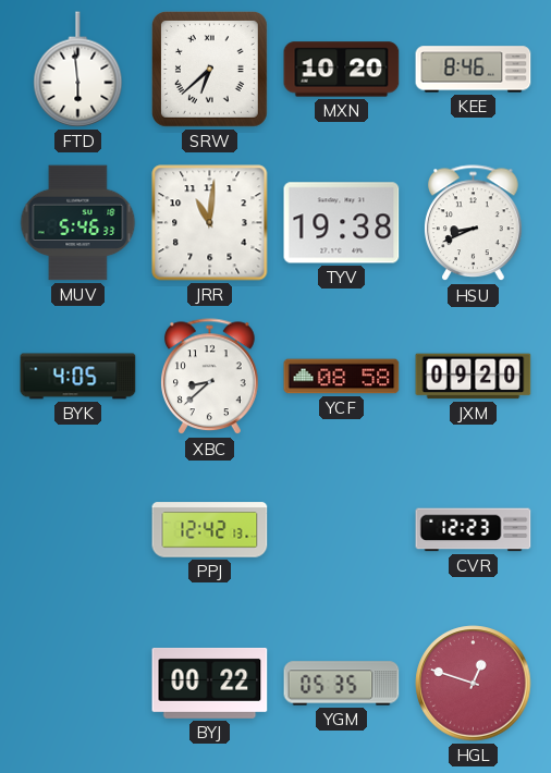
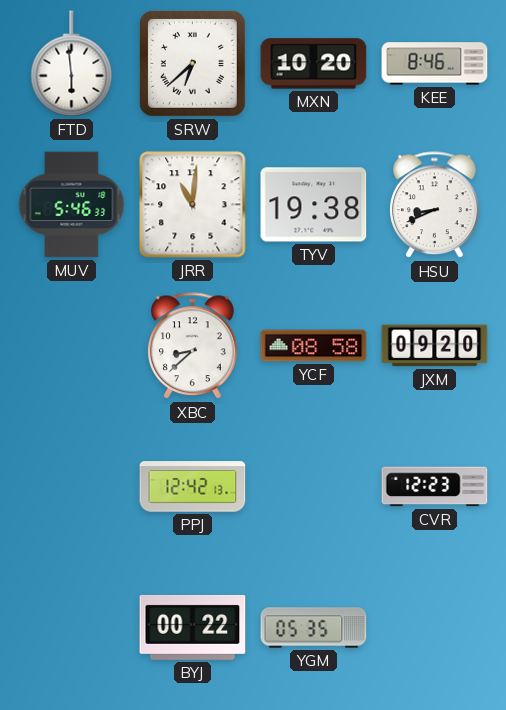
BYK: 4:05 -> none (78, 377)
HGL: 12:48 -> none (474, 684)
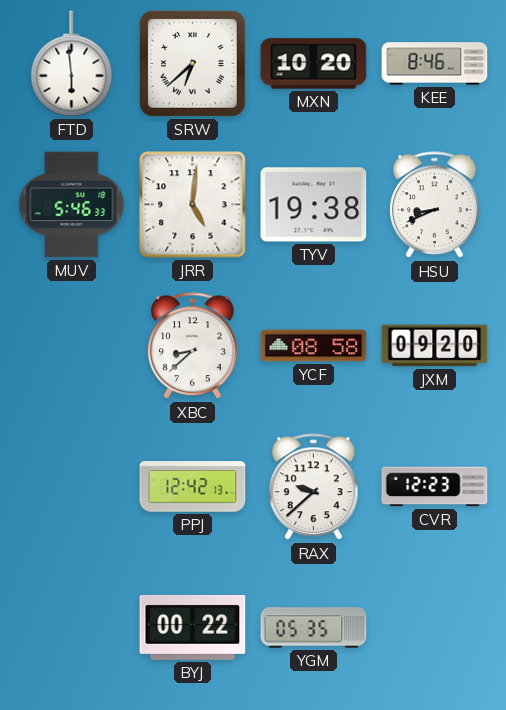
JRR: 11:01 -> 5:01 (193, 205)
RAX: none -> 9:38 (314, 487)
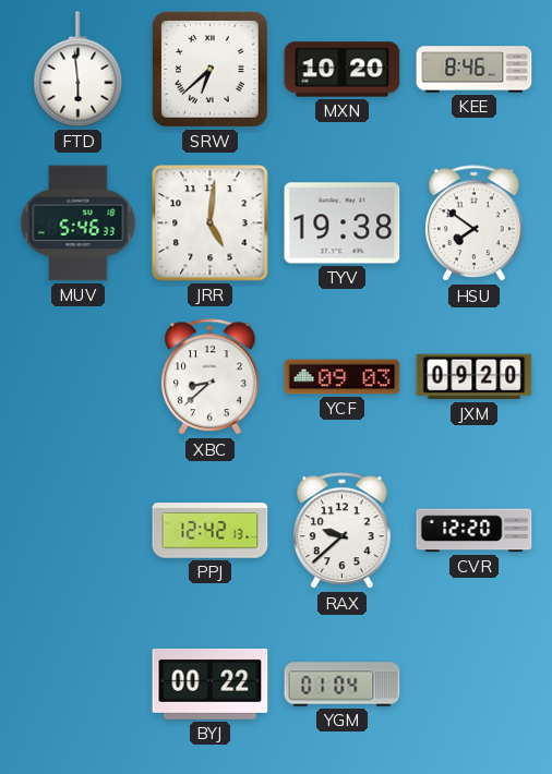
HSU: 8:41 -> 7:51 (475, 223)
YCF: 08:58 -> 09:03 (343, 377)
CVR: 12:23 -> 12:20 (475, 531)
YGM: 05:35 -> 01:04 (343, 685)
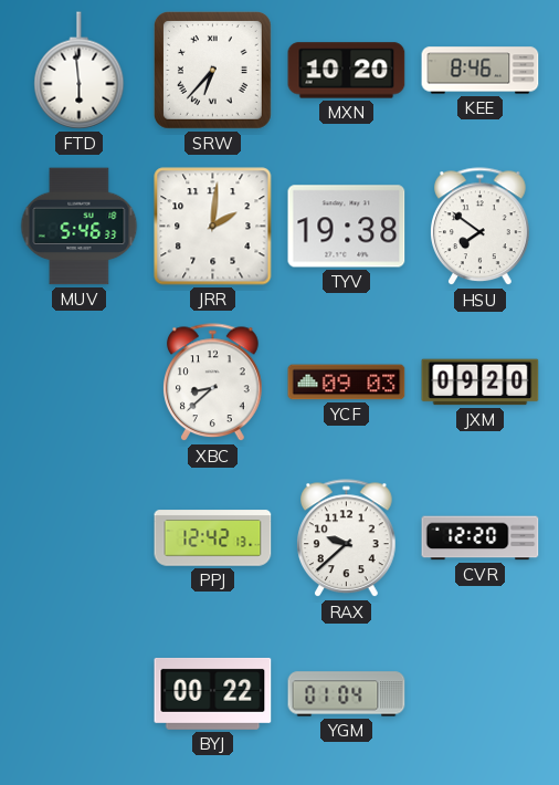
SRW: 6:38 -> 6:37 (212, 70)
JRR: 5:01 -> 2:01 (213, 227)
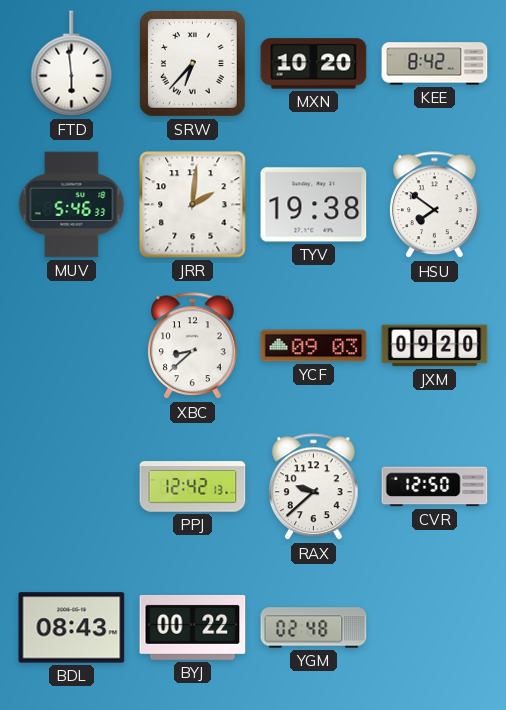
KEE: 8:46 -> 8:42 (435, 64)
CVR: 12:20 -> 12:50 (435, 487)
BDL: none -> 08:43 (72, 628)
YGM: 01:04 -> 02:48 (314, 628)
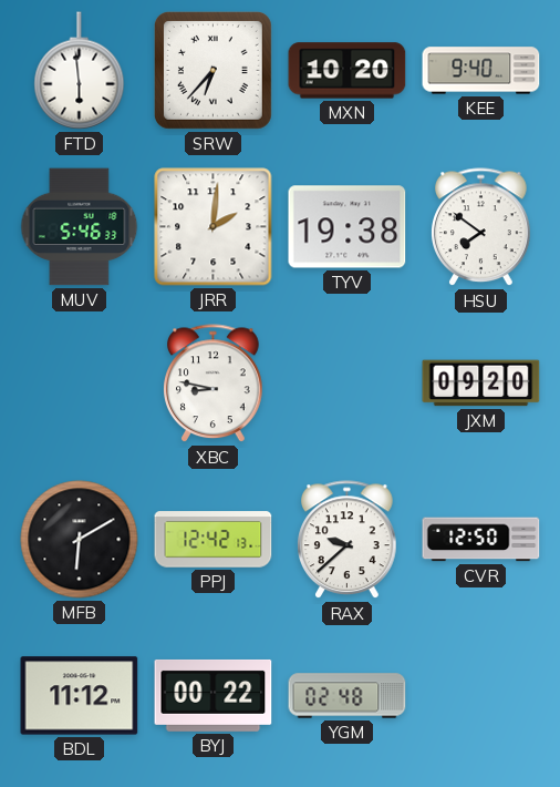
KEE: 8:42 -> 9:40 (481, 71)
XBC: 8:38 -> 8:47 (214, 384)
YCF: 09:03 -> none (314, 346)
MFB: none -> 6:10 (80, 540)
BDL: 08:43 -> 11:12 (80, 696)
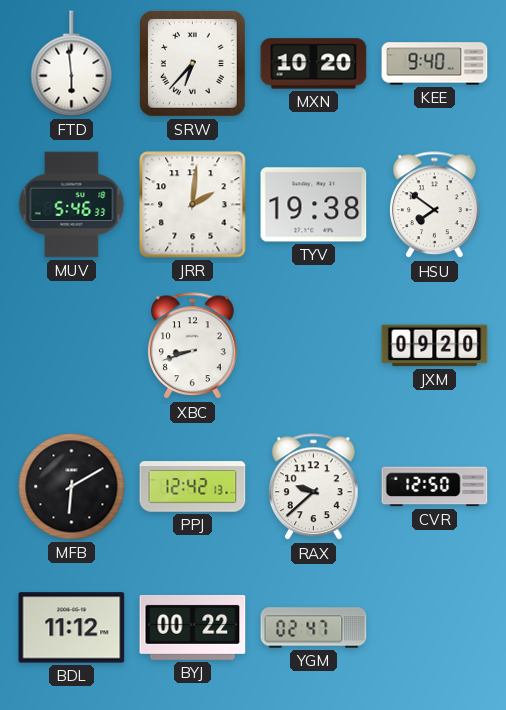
XBC: 8:47 -> 8:42 (193, 346)
YGM: 02:48 -> 02:47 (314, 628)
